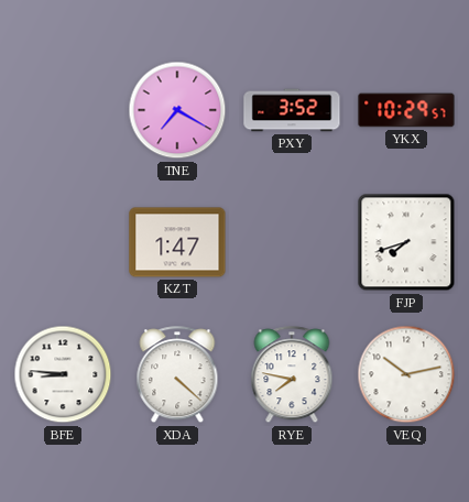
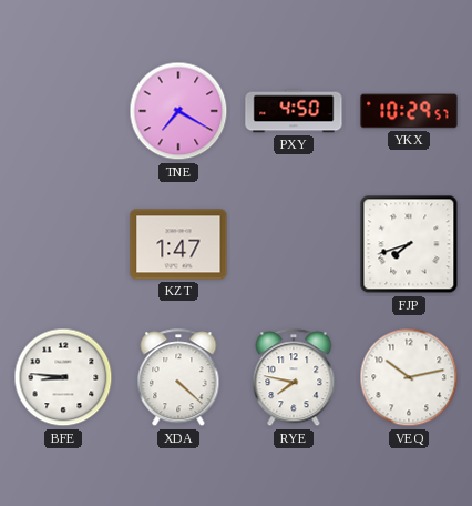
PXY: 3:52 -> 4:50 (294, 111)
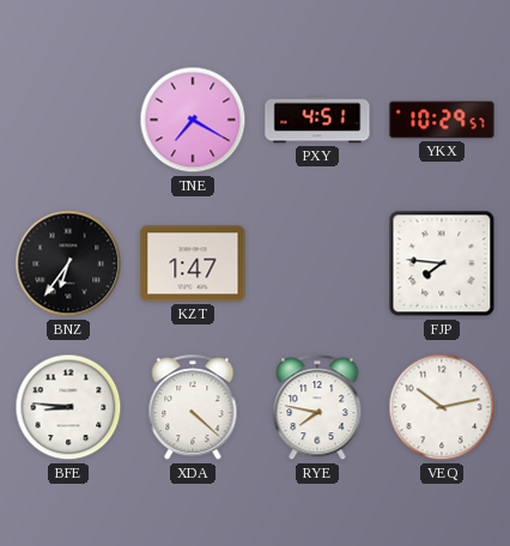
PXY: 4:50 -> 4:51 (317, 120)
BNZ: none -> 6:36 (68, 263)
FJP: 7:42 -> 7:46 (442, 263)
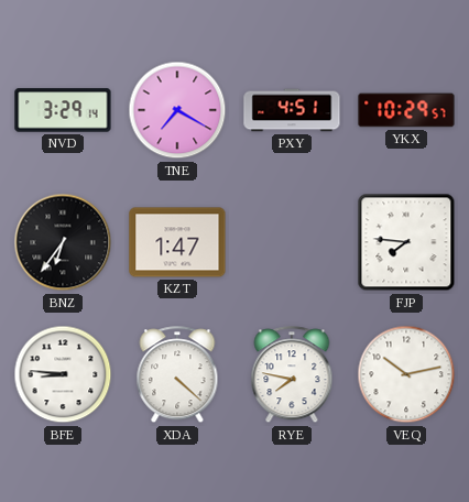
NVD: none -> 3:29 (63, 110)
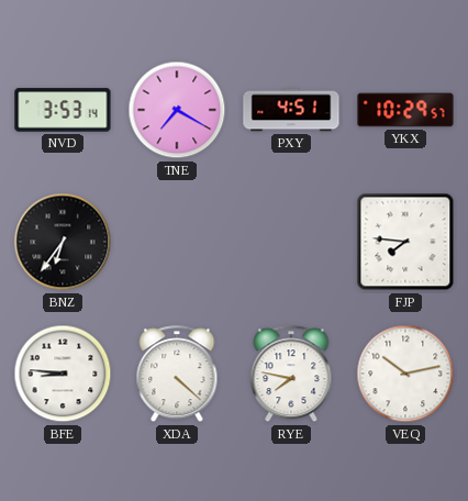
NVD: 3:29 -> 3:53 (63, 110)
KZT: 1:47 -> none (177, 242)
